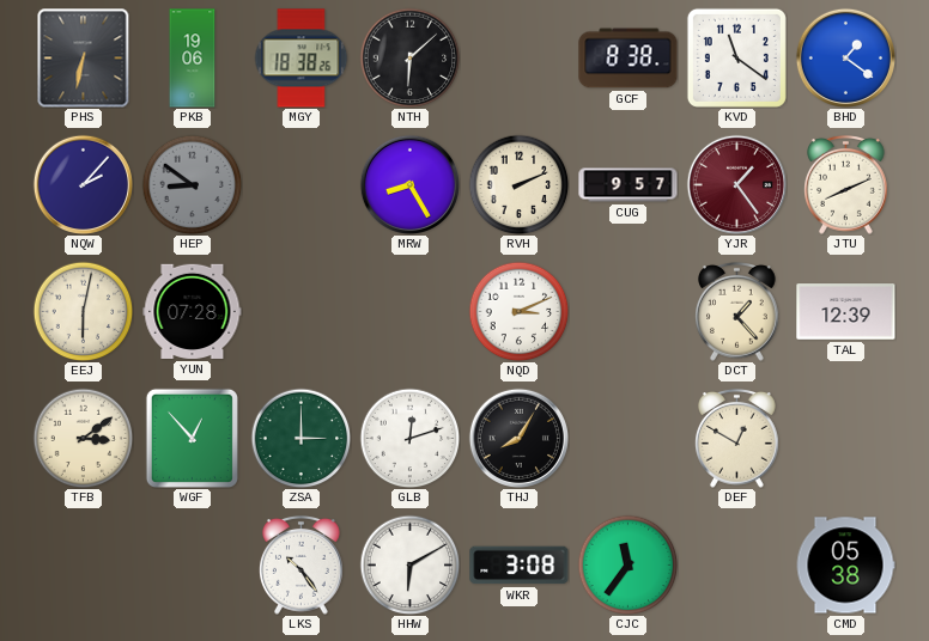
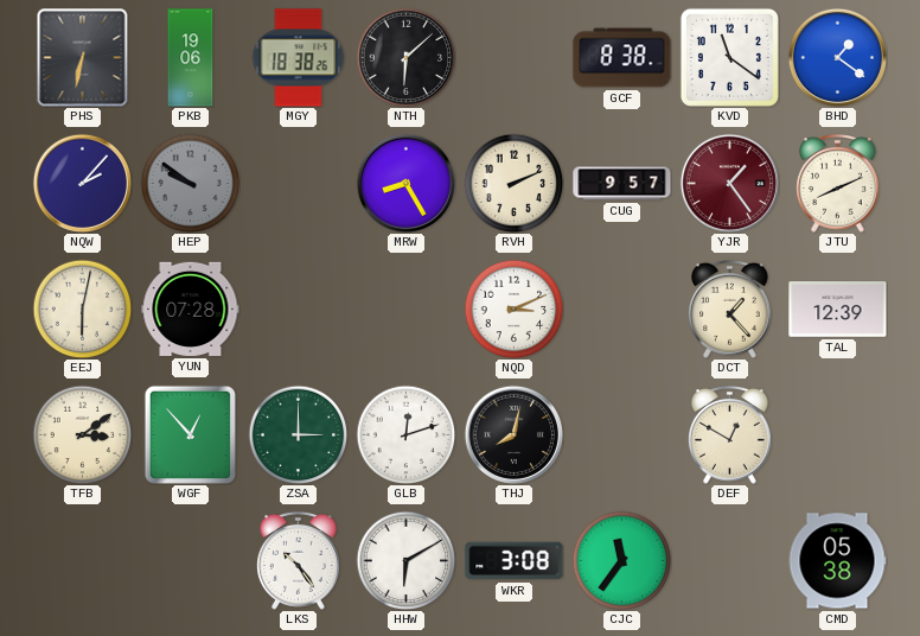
HEP: 8:51 -> 9:51 (190, 183)
THJ: 8:05 -> 8:02 (513, 434)
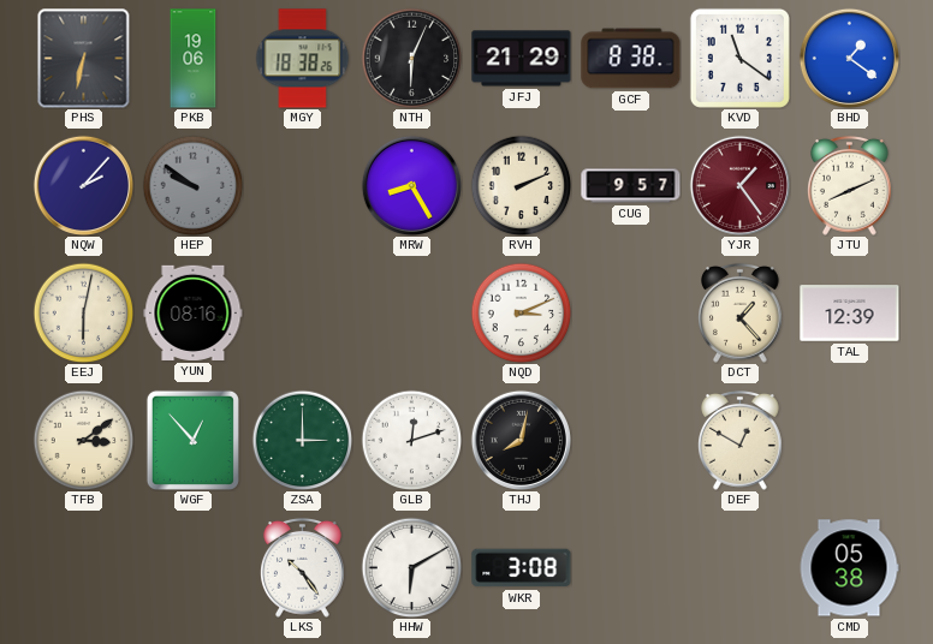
NTH: 6:08 -> 6:04 (411, 58)
JFJ: none -> 21:29 (522, 59)
YUN: 07:28 -> 08:16 (194, 312)
CJC: 11:36 -> none (621, 560)
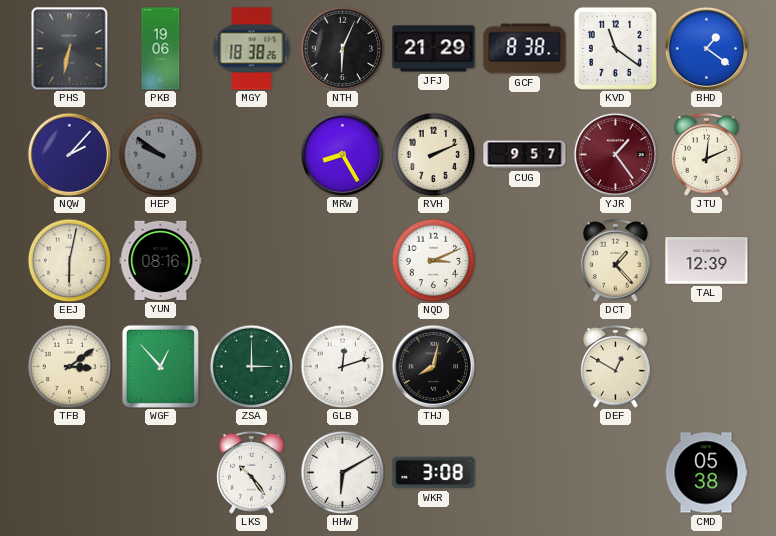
JTU: 8:11 -> 12:11 (707, 154)
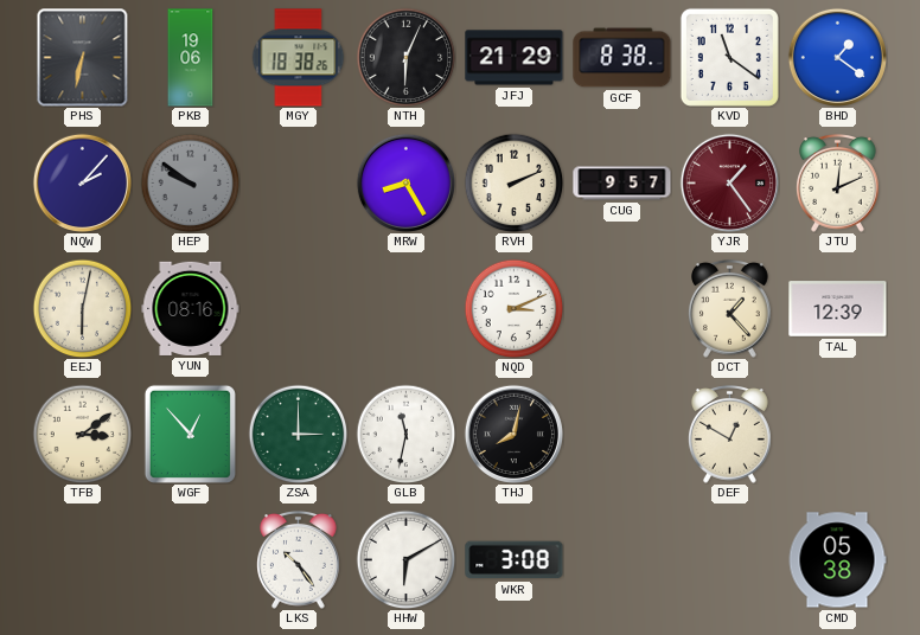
GLB: 12:12 -> 11:32 (405, 434)
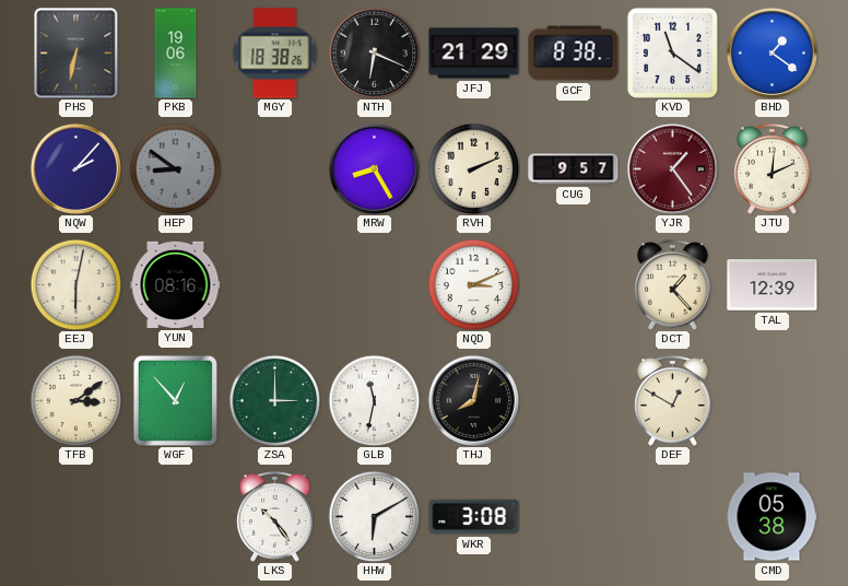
NTH: 6:04 -> 6:19 (374, 52)
HEP: 9:51 -> 8:51 (175, 168)
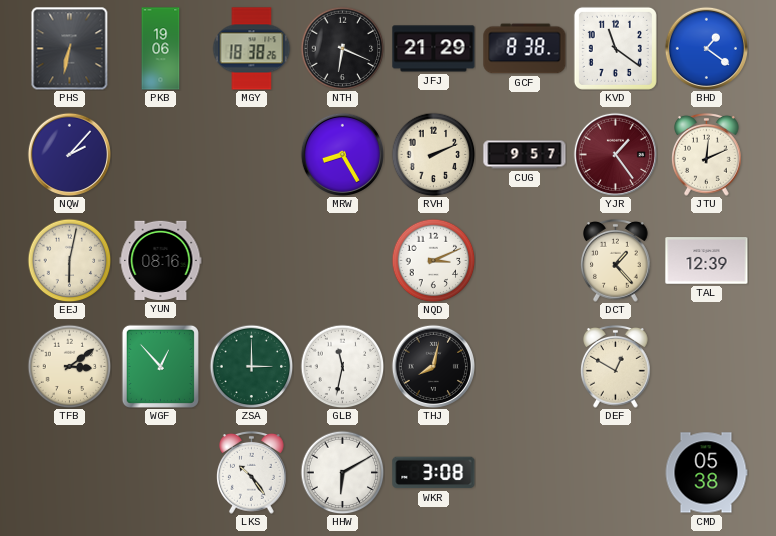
HEP: 8:51 -> none (175, 168)
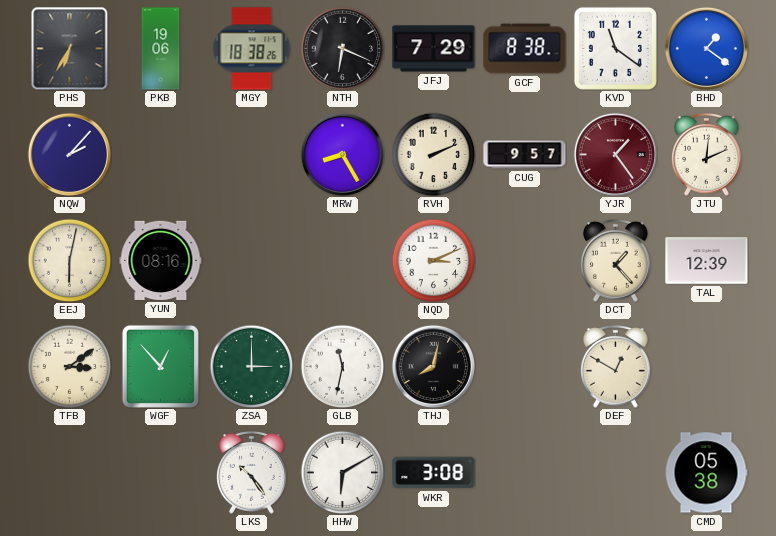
PHS: 6:32 -> 6:35 (70, 48)
JFJ: 21:29 -> 7:29 (434, 49)
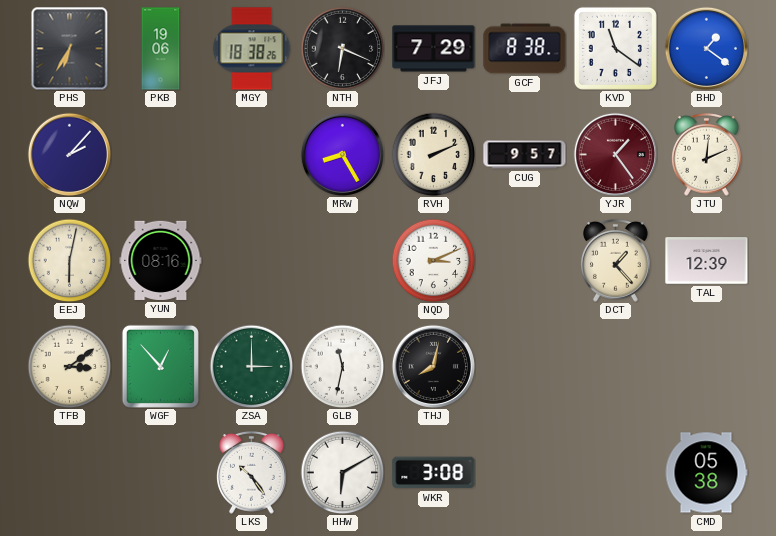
DEF: 12:50 -> none (616, 366)
